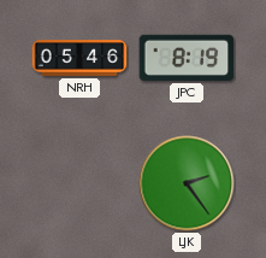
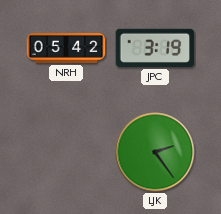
NRH: 05:46 -> 05:42 (66, 49)
JPC: 8:19 -> 3:19 (155, 48)
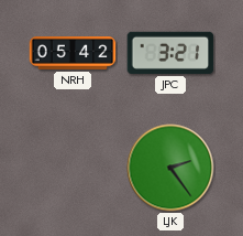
JPC: 3:19 -> 3:21 (170, 53)
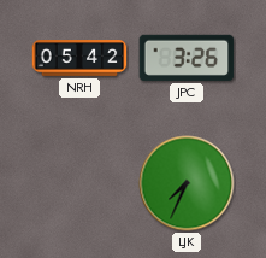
JPC: 3:21 -> 3:26 (187, 58)
LJK: 2:24 -> 7:34 (187, 183)
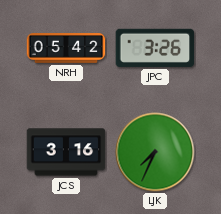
JCS: none -> 3:16 (66, 152)
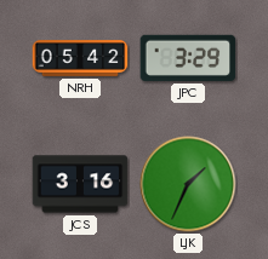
JPC: 3:26 -> 3:29 (188, 58)
LJK: 7:34 -> 1:34 (188, 184)
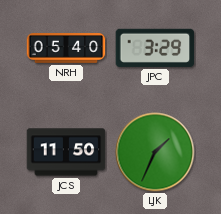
NRH: 05:42 -> 05:40 (66, 49)
JCS: 3:16 -> 11:50 (66, 152)
